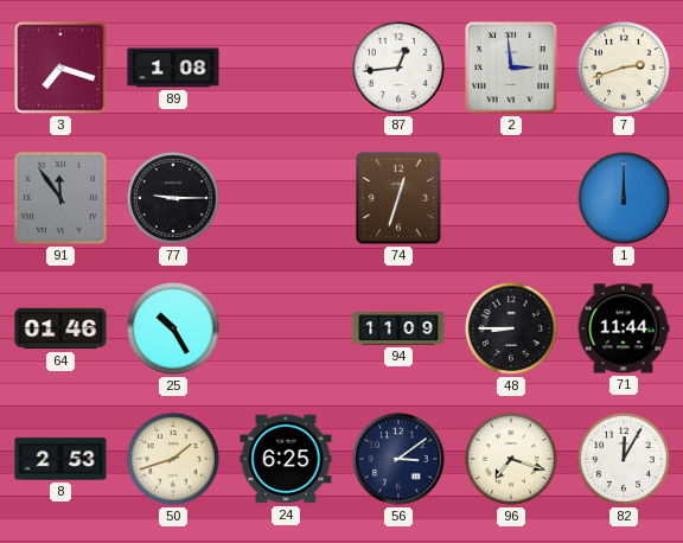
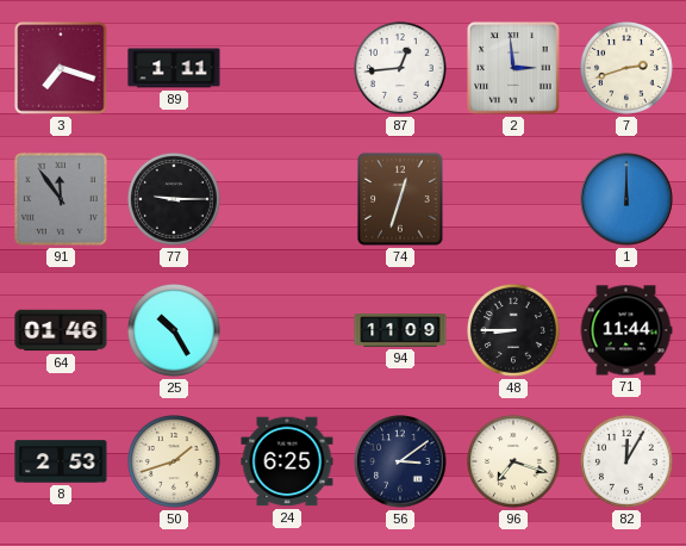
89: 1:08 -> 1:11 (174, 68)
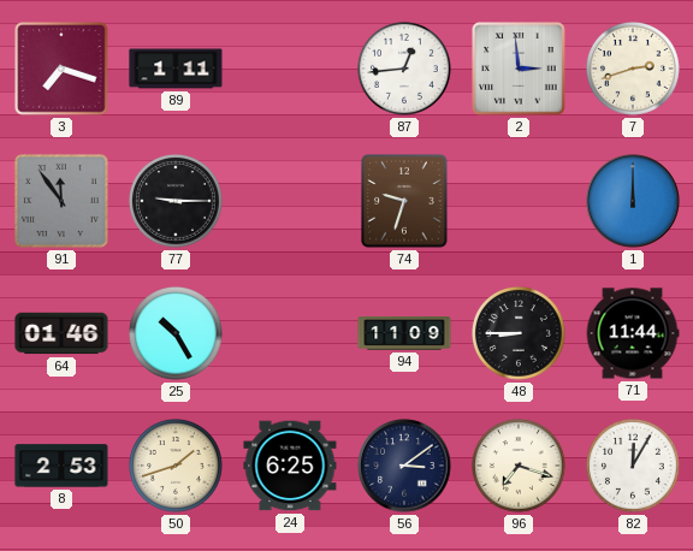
74: 12:33 -> 9:33 (404, 201)
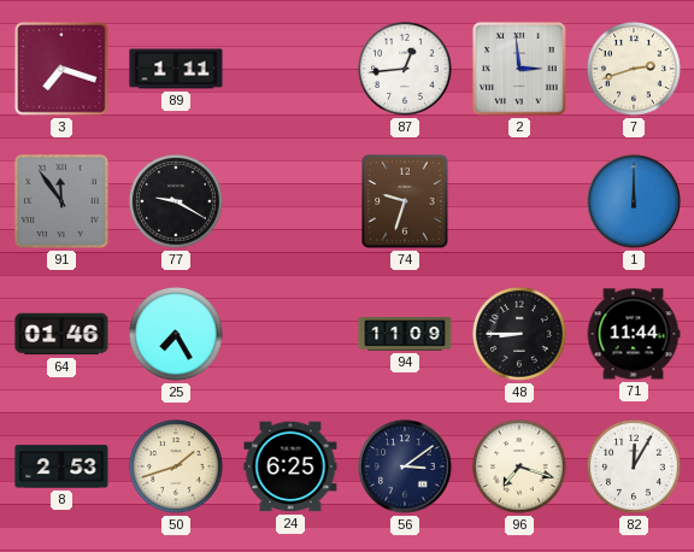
77: 9:15 -> 9:20 (177, 202)
25: 10:25 -> 7:25 (177, 335)
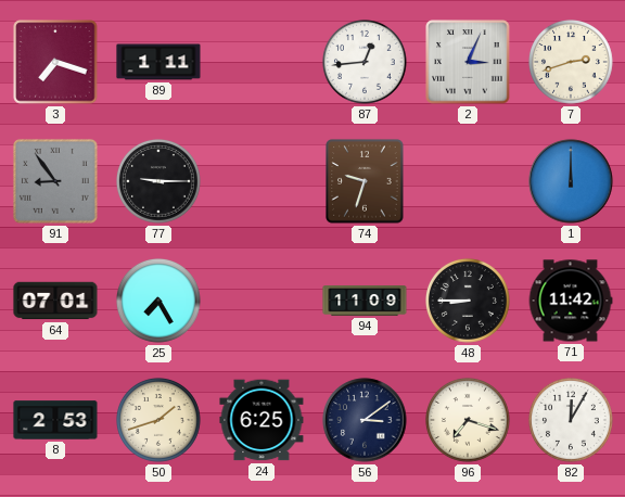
2: 2:59 -> 3:04 (468, 62)
91: 11:54 -> 8:54 (55, 181)
77: 9:20 -> 9:15 (160, 182)
64: 01:46 -> 07:01 (55, 301)
71: 11:44 -> 11:42 (571, 301)
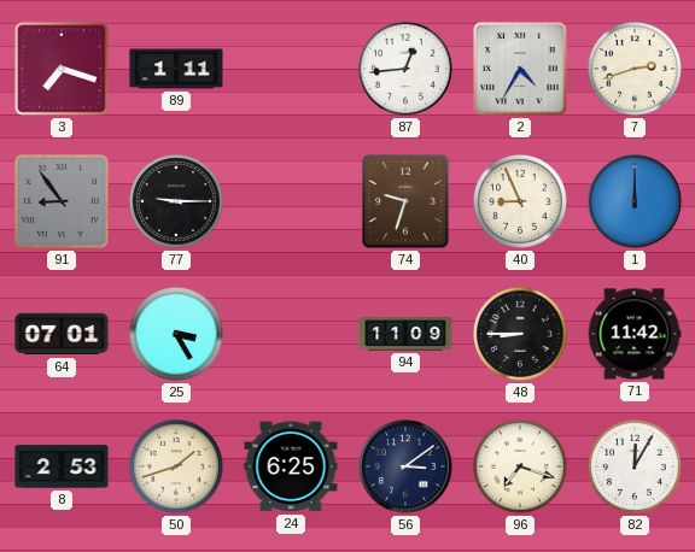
2: 3:04 -> 4:35 (520, 69)
40: none -> 8:56 (521, 202)
25: 7:25 -> 3:25 (177, 335)
